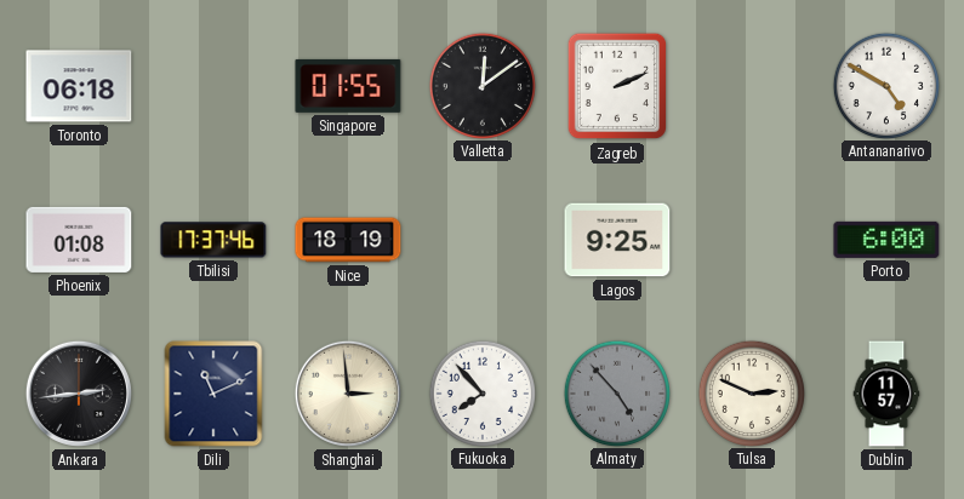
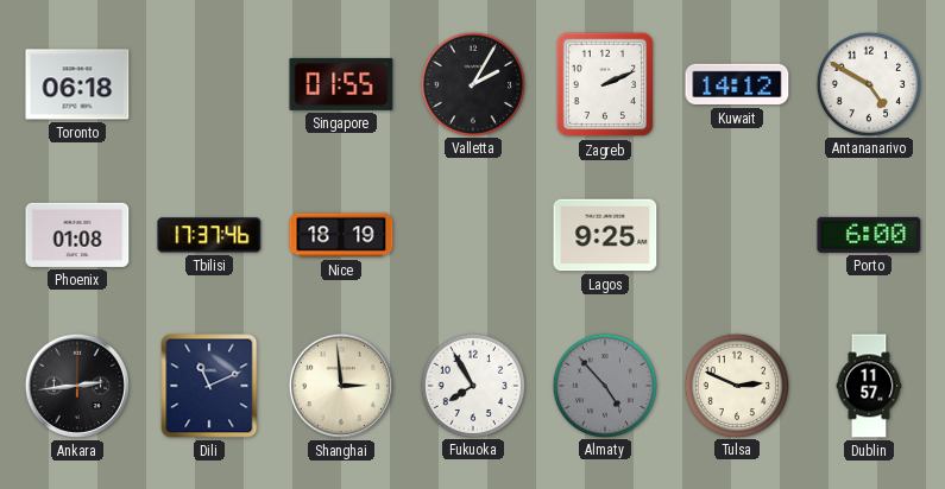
Valletta: 12:09 -> 2:05 (472, 83)
Kuwait: none -> 14:12 (737, 84)
Fukuoka: 7:53 -> 7:55 (472, 385)
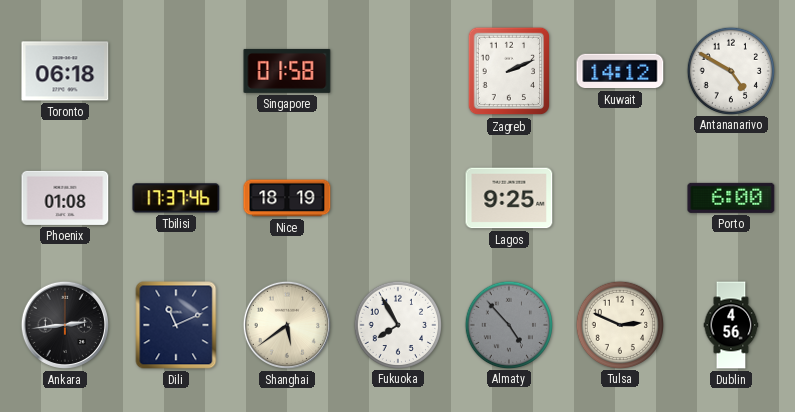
Singapore: 01:55 -> 01:58 (287, 71)
Valletta: 2:05 -> none (472, 83)
Shanghai: 2:59 -> 5:39 (287, 325)
Dublin: 11:57 -> 4:56 (731, 325)
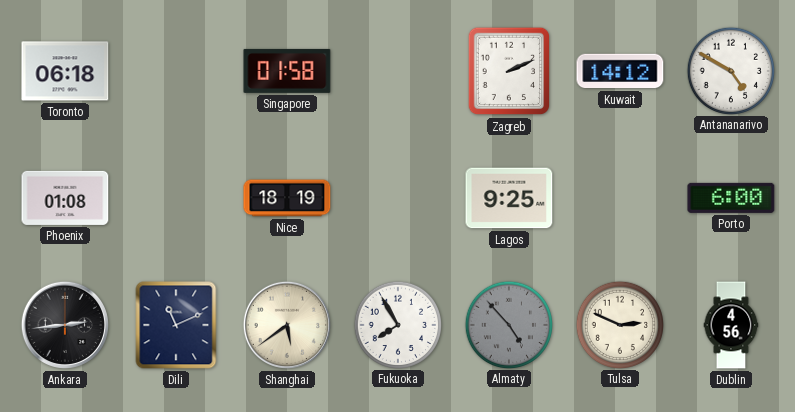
Tbilisi: 17:37 -> none (176, 198)
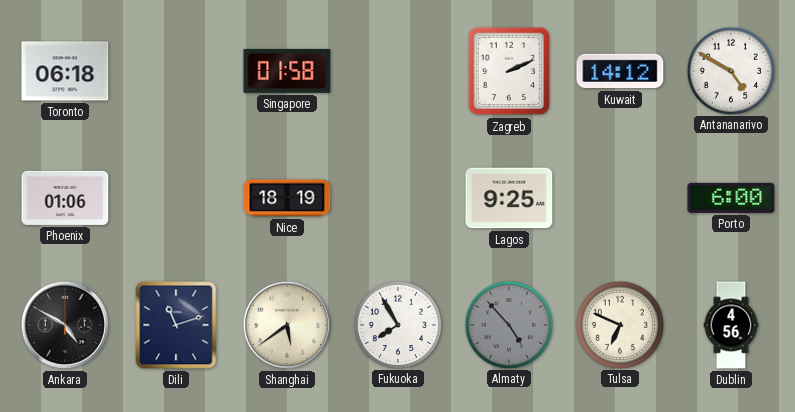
Phoenix: 01:08 -> 01:06 (65, 198)
Ankara: 2:44 -> 4:50 (65, 325)
Dili: 11:11 -> 11:12 (176, 325)
Tulsa: 2:49 -> 6:49 (619, 324)
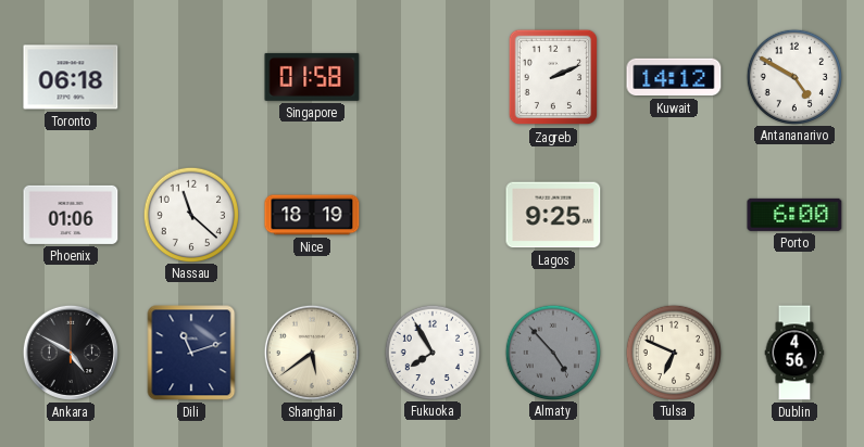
Nassau: none -> 11:22 (190, 214)
